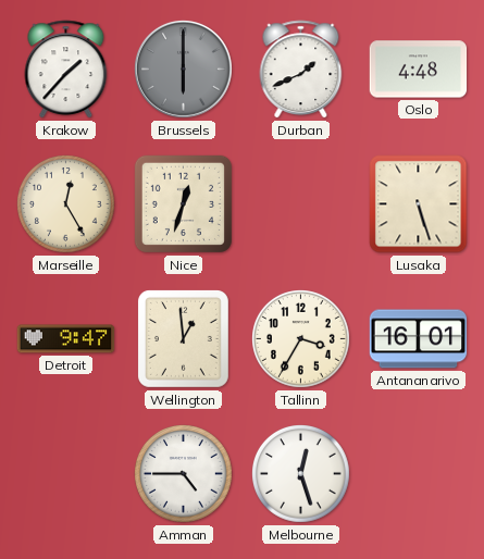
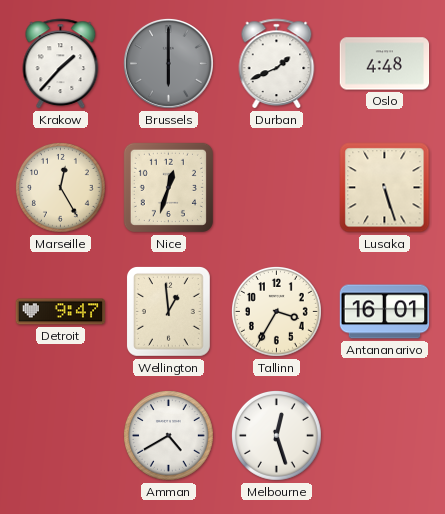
Amman: 4:45 -> 4:40 (169, 436)
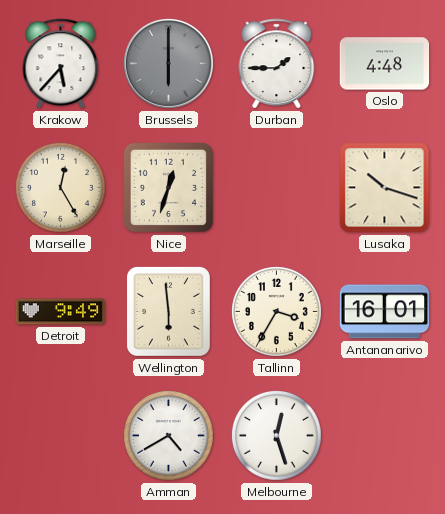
Krakow: 1:37 -> 5:37 (61, 64)
Durban: 1:41 -> 1:45 (277, 64)
Lusaka: 5:27 -> 10:18 (385, 188)
Detroit: 9:47 -> 9:49 (61, 312)
Wellington: 12:59 -> 5:59 (168, 311)
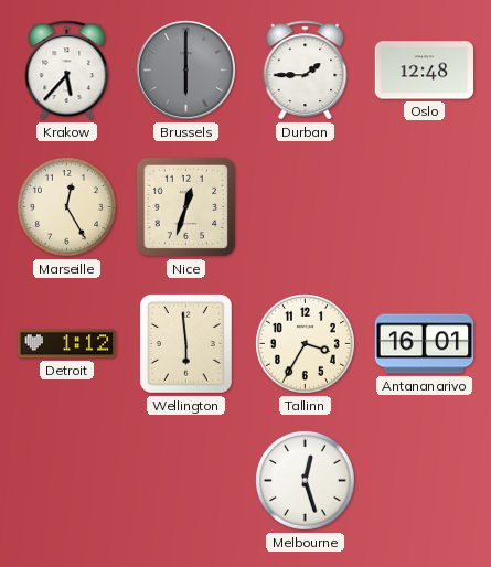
Oslo: 4:48 -> 12:48 (425, 71)
Lusaka: 10:18 -> none (385, 188)
Detroit: 9:49 -> 1:12 (67, 344)
Amman: 4:40 -> none (169, 436)
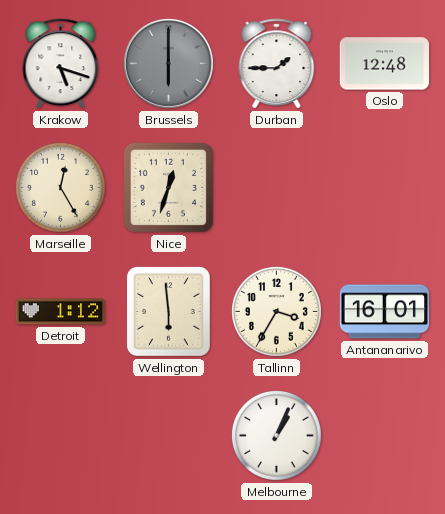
Krakow: 5:37 -> 5:18 (61, 64)
Melbourne: 12:27 -> 1:04 (277, 436)
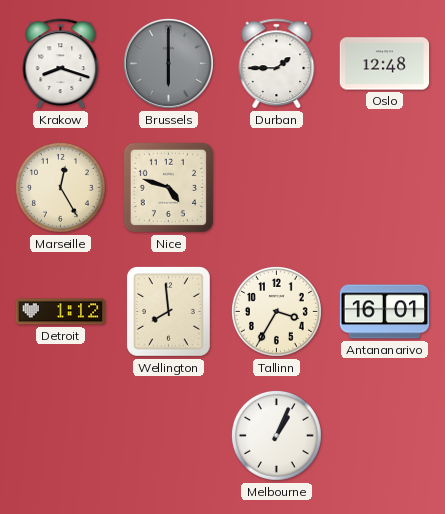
Krakow: 5:18 -> 8:18 (61, 64)
Nice: 12:33 -> 4:48 (168, 187)
Wellington: 5:59 -> 7:59 (168, 311)
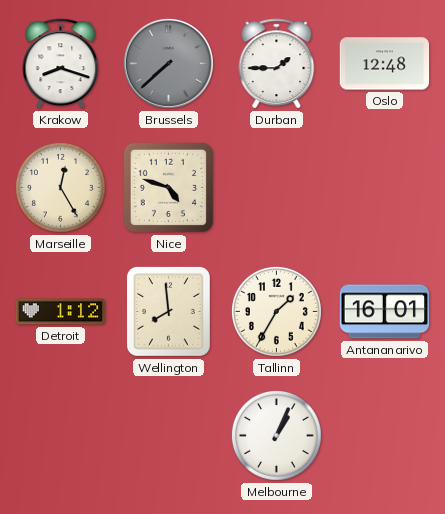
Brussels: 6:00 -> 7:38 (168, 63)
Tallinn: 3:35 -> 1:35 (277, 312)
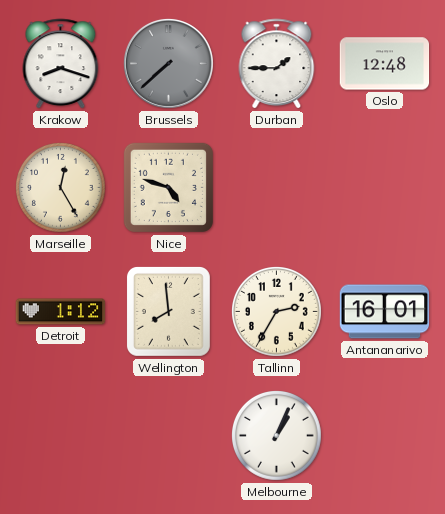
Tallinn: 1:35 -> 2:35 (277, 312)
